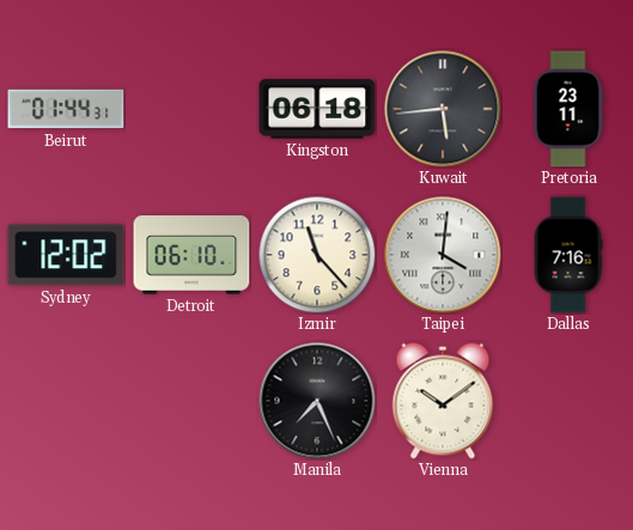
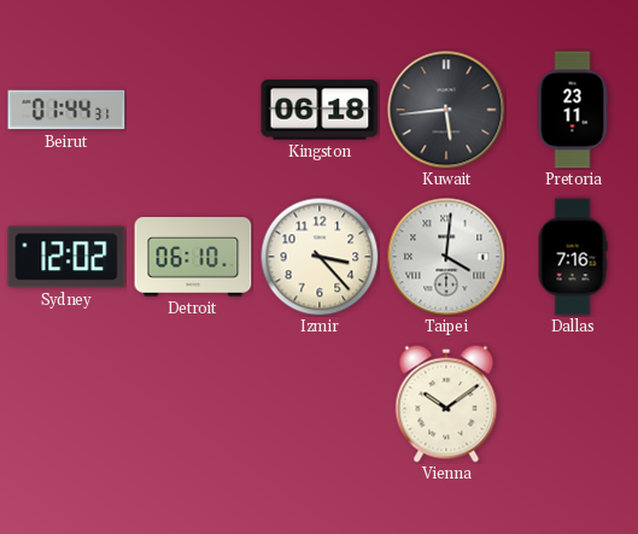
Izmir: 11:23 -> 3:23 (320, 257)
Manila: 7:26 -> none (317, 401)
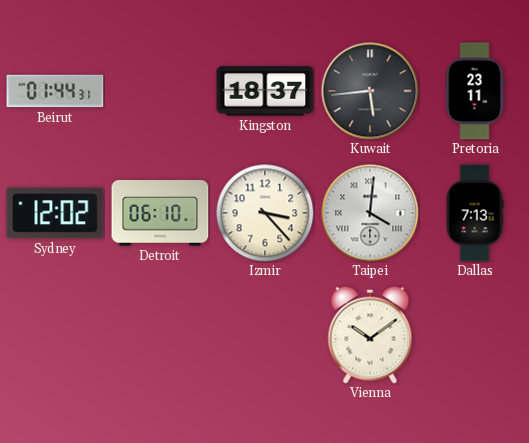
Kingston: 06:18 -> 18:37 (265, 91)
Dallas: 7:16 -> 7:13 (475, 213)
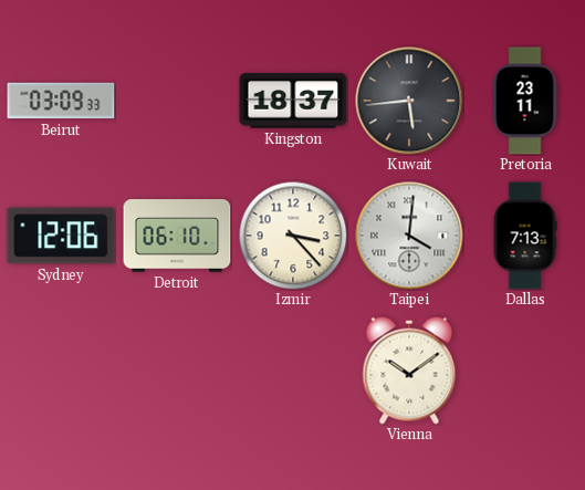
Beirut: 01:44 -> 03:09 (61, 101)
Sydney: 12:02 -> 12:06 (61, 236)
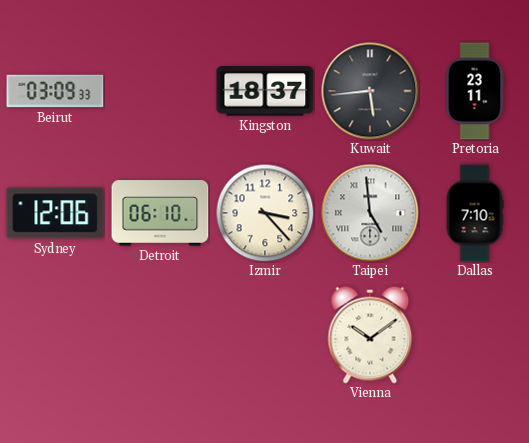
Taipei: 4:01 -> 4:59 (370, 213)
Dallas: 7:13 -> 7:10 (475, 213)
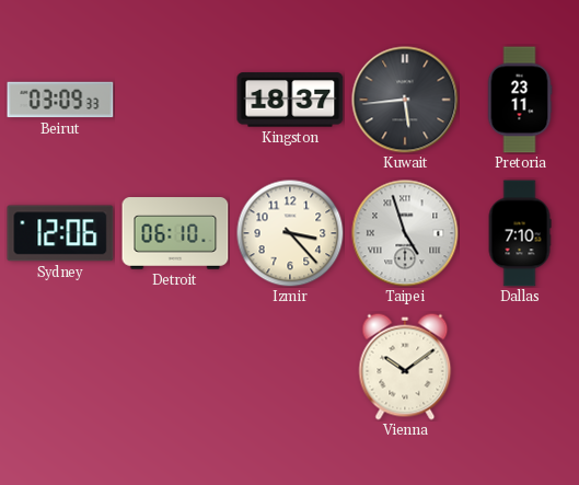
Taipei: 4:59 -> 4:57 (405, 233)
